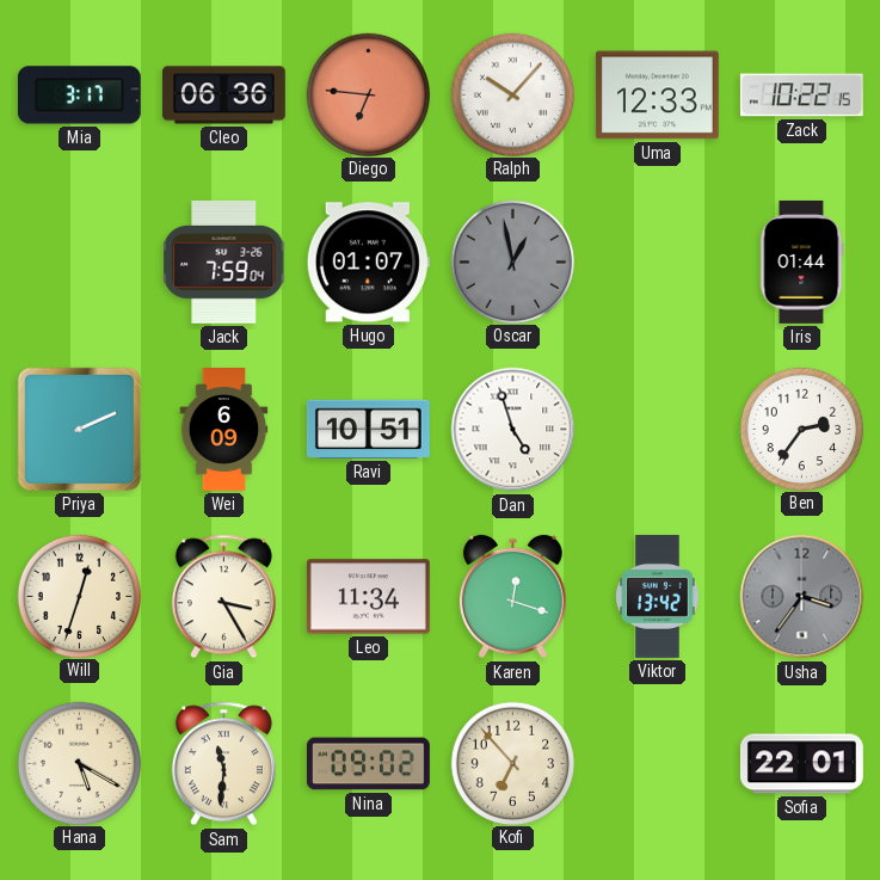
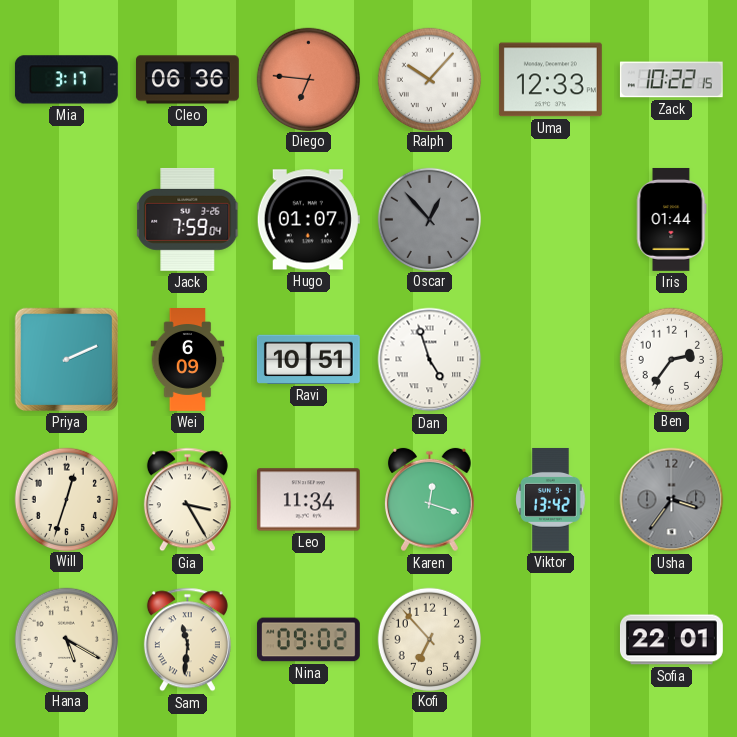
Oscar: 12:58 -> 12:53 (429, 219)
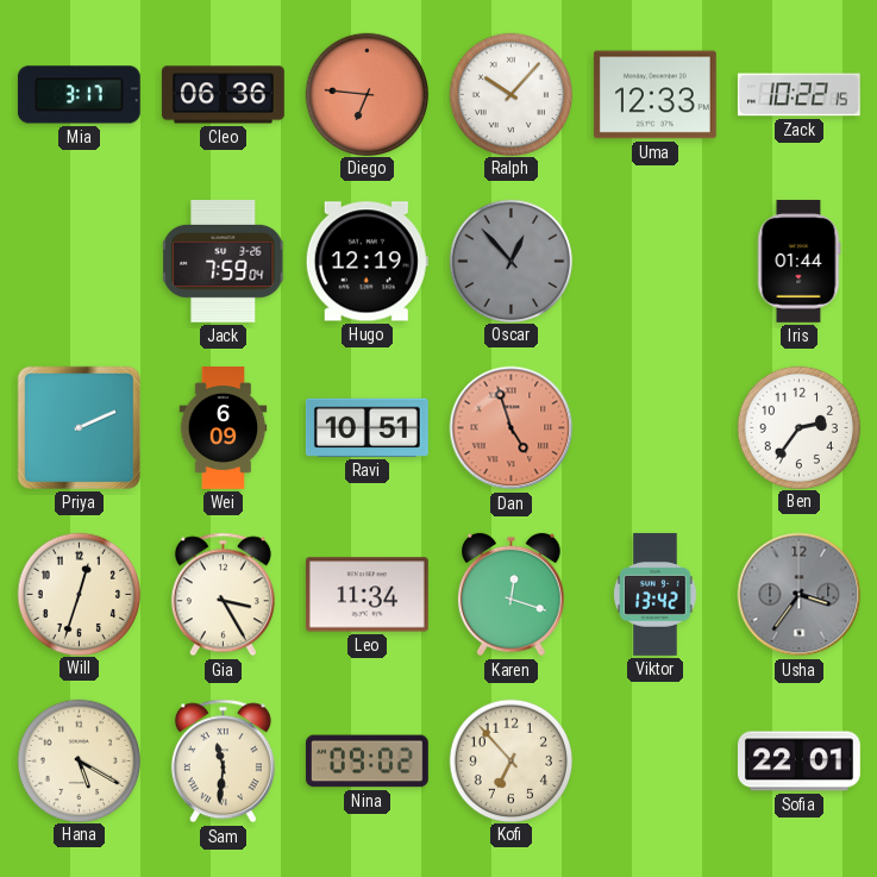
Hugo: 01:07 -> 12:19 (367, 262)
Dan dial: white -> salmon (512, 428)
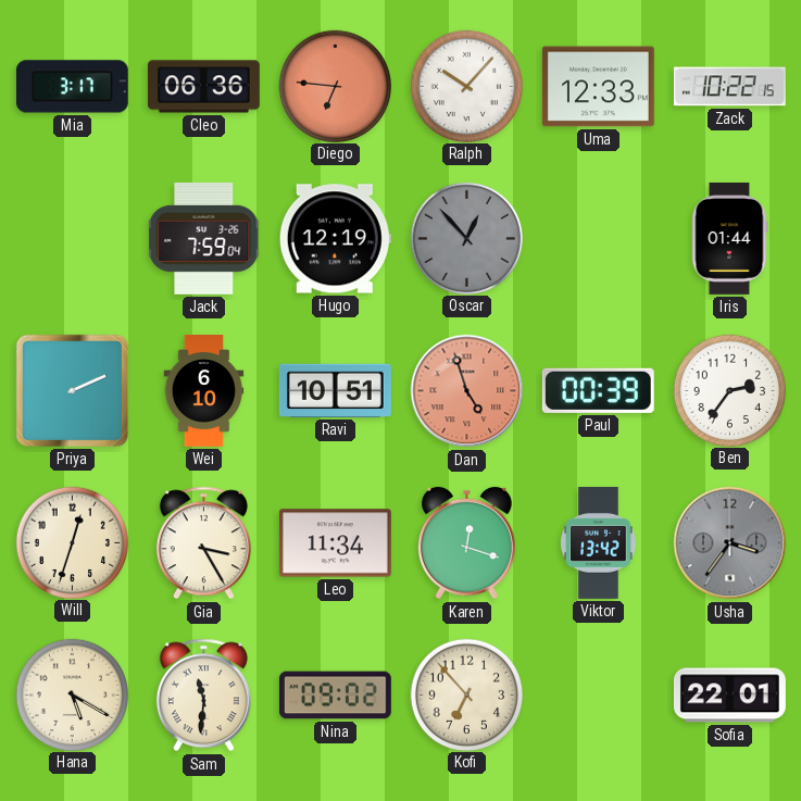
Wei: 6:09 -> 6:10 (204, 391)
Paul: none -> 00:39 (598, 390)
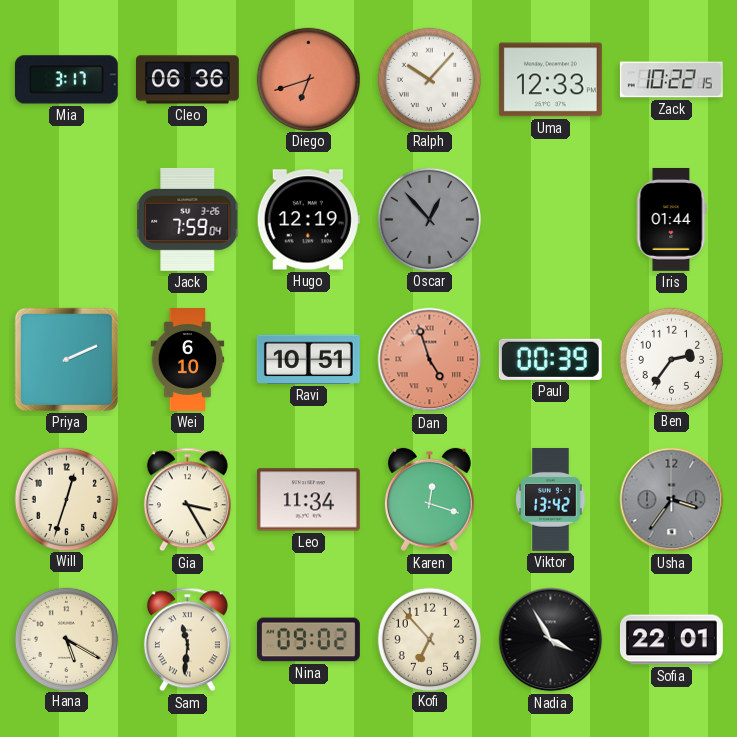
Diego: 6:46 -> 6:42 (308, 79)
Nadia: none -> 3:55 (551, 640)
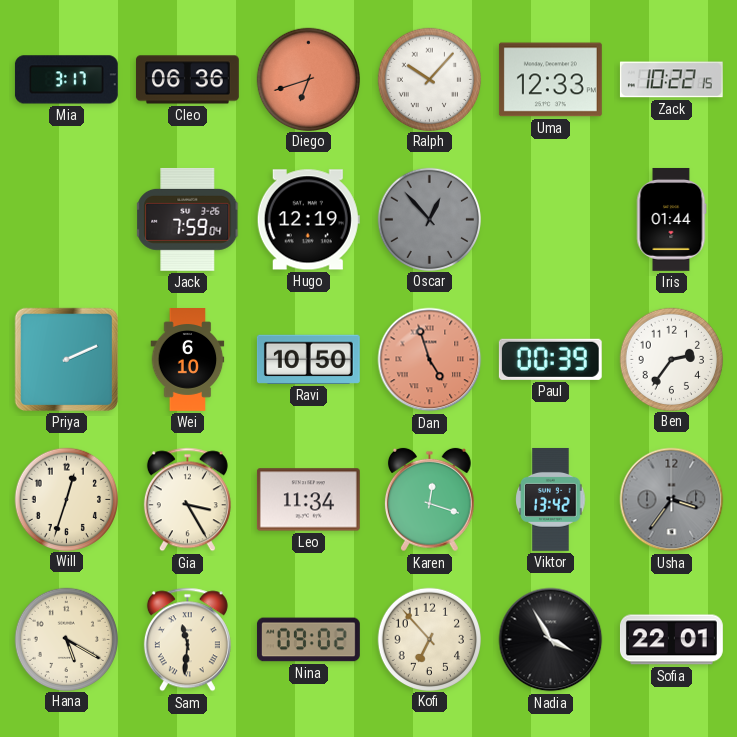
Ravi: 10:51 -> 10:50 (308, 359)
